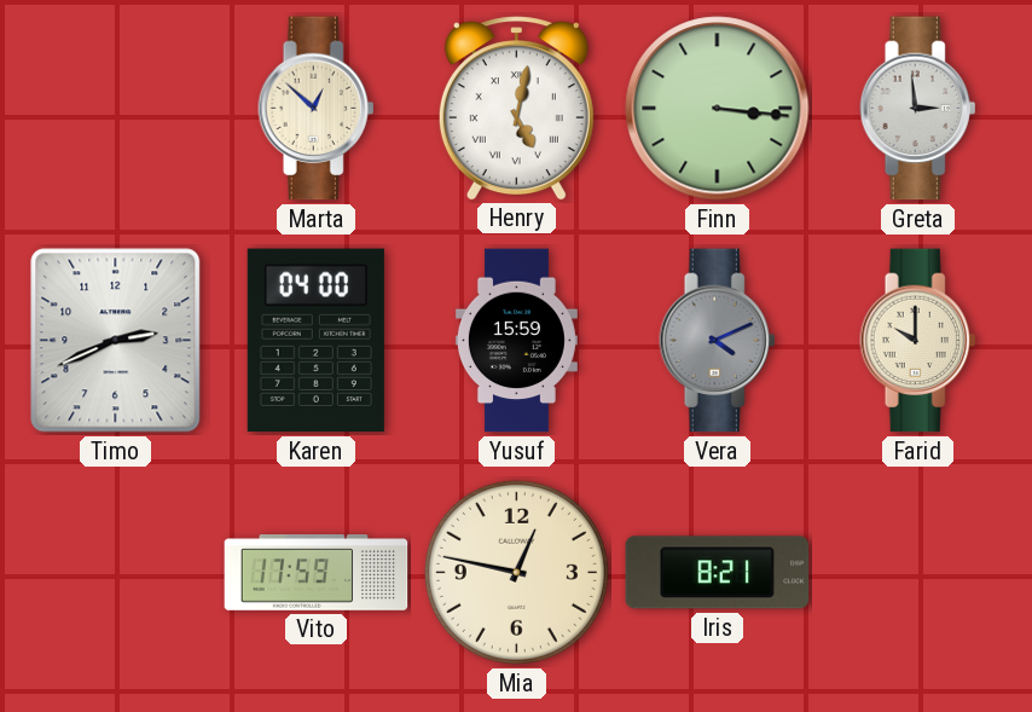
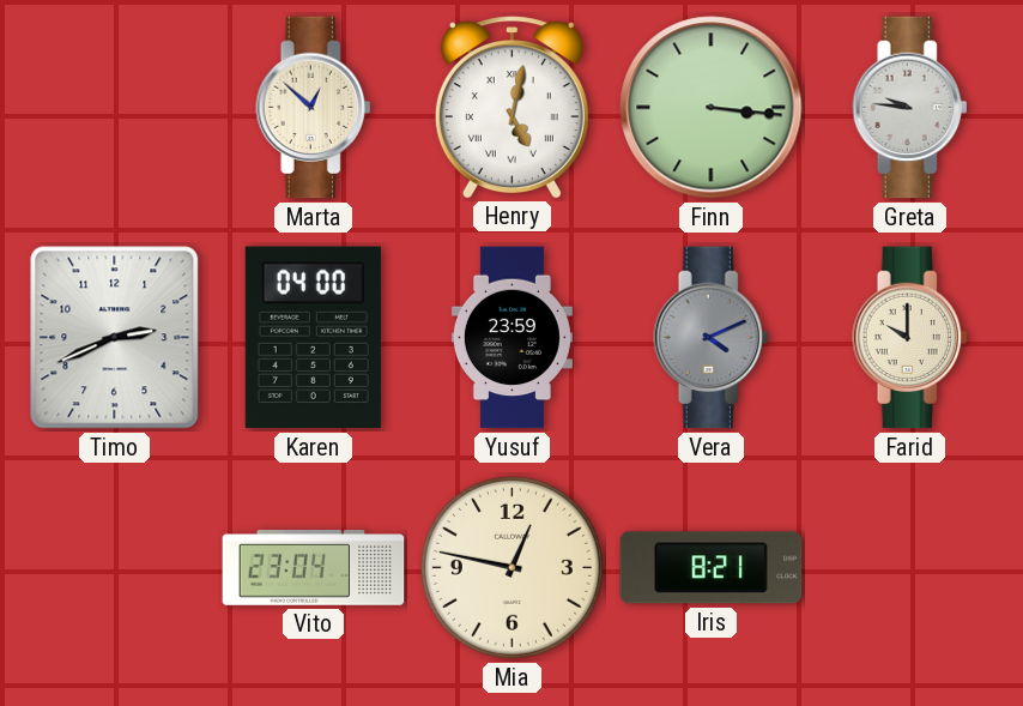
Greta: 2:59 -> 9:46 (910, 108)
Yusuf: 15:59 -> 23:59 (512, 338)
Vito: 17:59 -> 23:04 (314, 568)
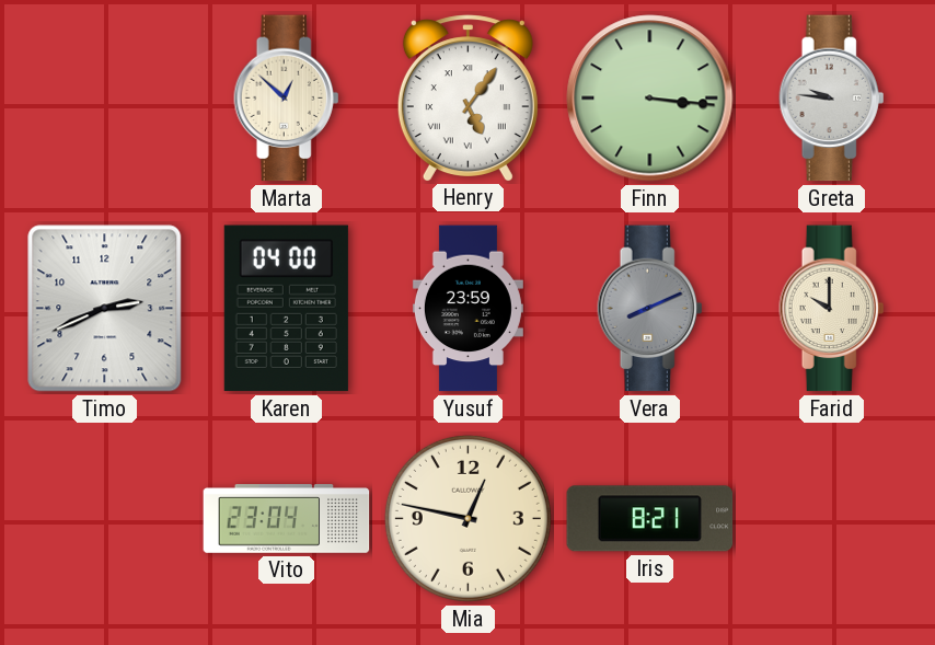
Henry: 5:02 -> 5:06 (467, 97)
Vera: 4:11 -> 8:11 (650, 309)
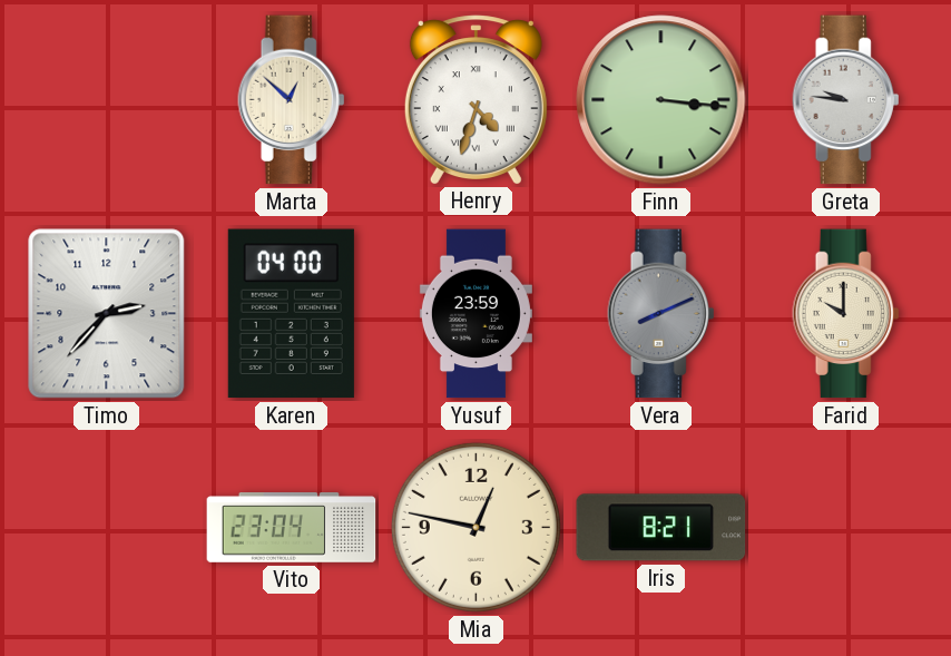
Henry: 5:06 -> 4:33 (475, 99)
Timo: 2:41 -> 2:37 (107, 314)
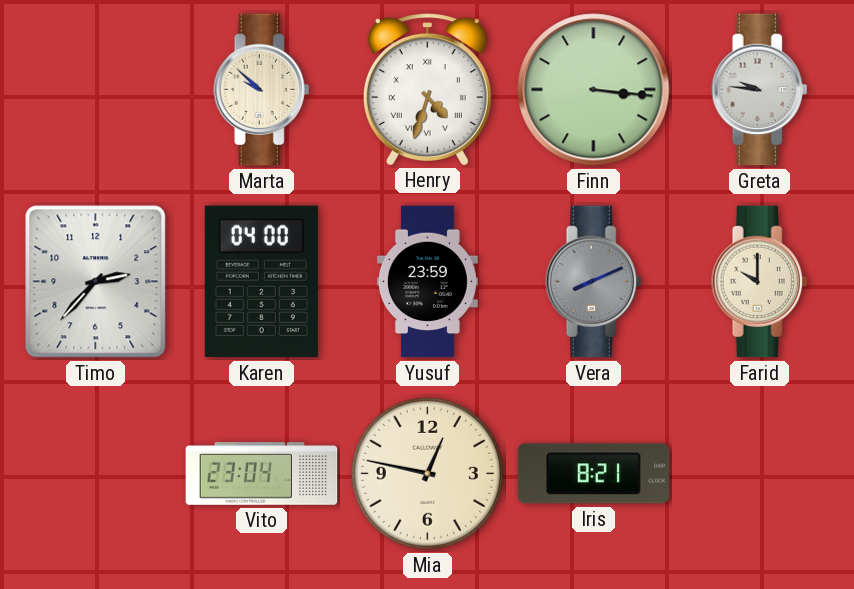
Marta: 12:52 -> 9:52 (262, 90)
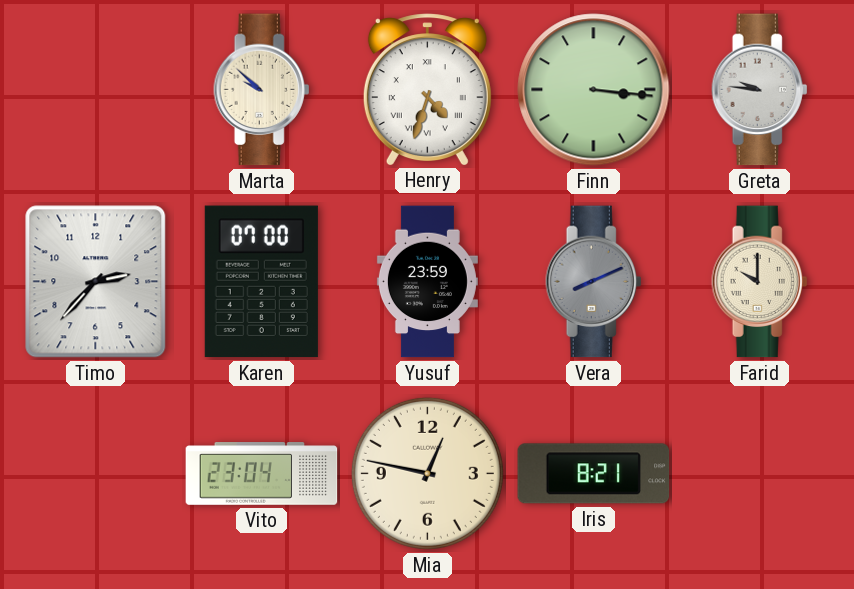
Karen: 04:00 -> 07:00 (261, 282)
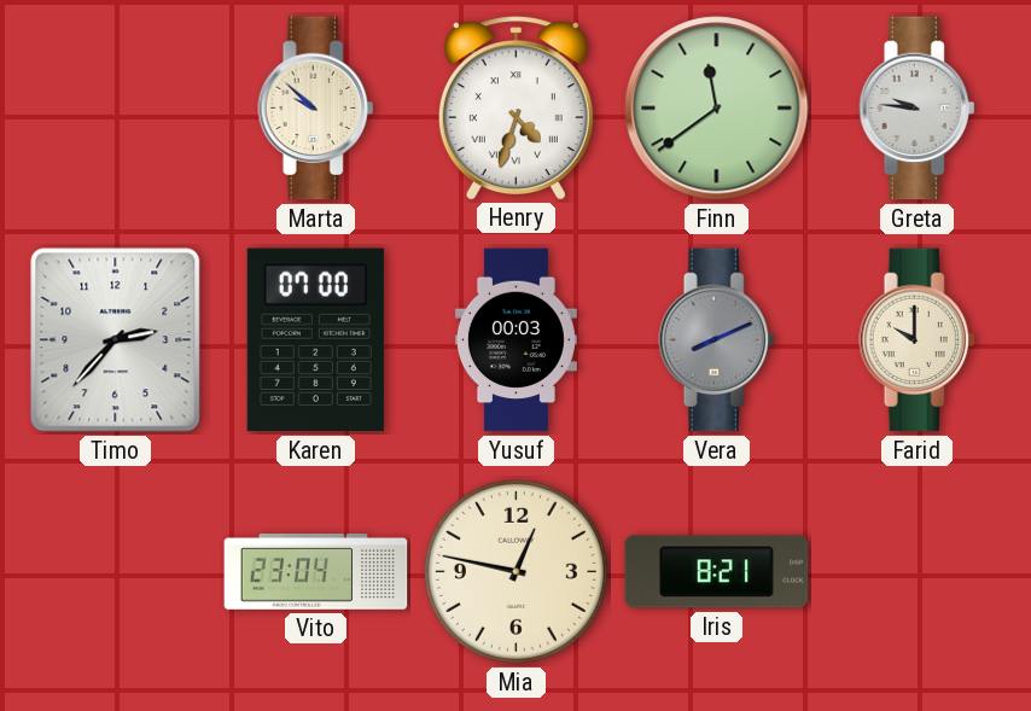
Finn: 3:16 -> 11:39 (717, 109)
Yusuf: 23:59 -> 00:03 (515, 340)
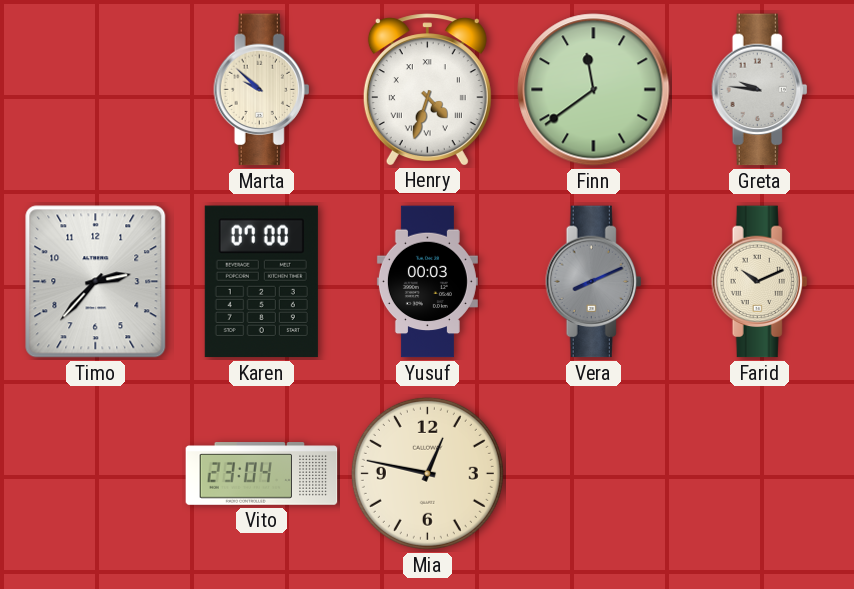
Farid: 10:00 -> 10:11 (760, 282)
Iris: 8:21 -> none (717, 572)
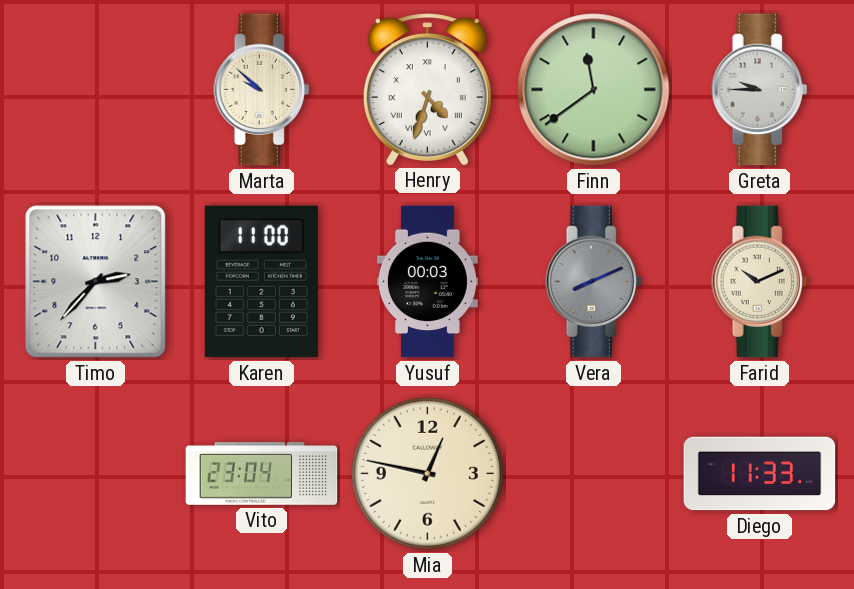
Greta: 9:46 -> 9:45 (760, 90)
Karen: 07:00 -> 11:00 (261, 282)
Diego: none -> 11:33 (760, 474)
